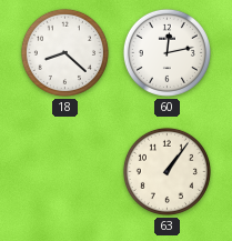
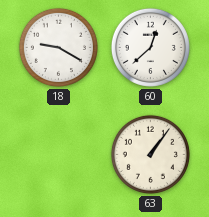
18: 8:22 -> 9:20 (58, 47)
60: 12:13 -> 12:38 (150, 47)
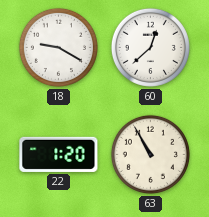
22: none -> 1:20 (59, 154)
63: 1:06 -> 10:55 (150, 154)
